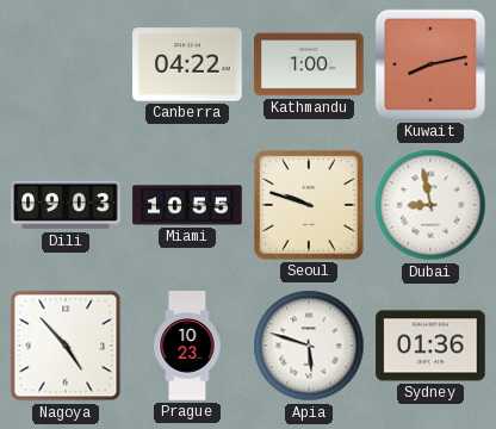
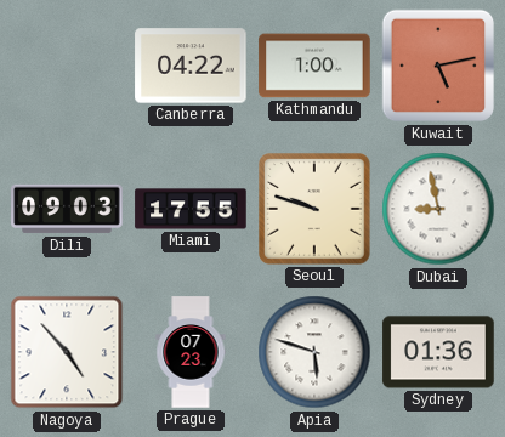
Kuwait: 8:13 -> 5:13 (438, 66)
Miami: 10:55 -> 17:55 (191, 209)
Prague: 10:23 -> 07:23 (191, 352)
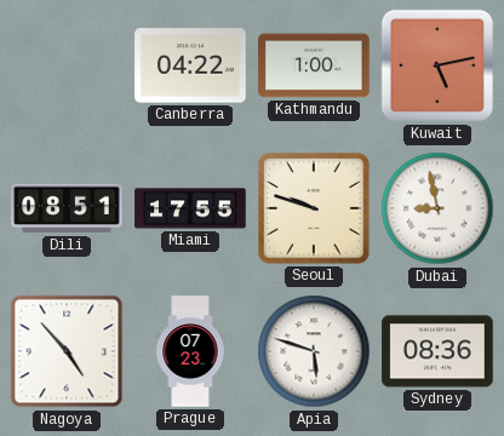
Dili: 09:03 -> 08:51 (67, 208)
Sydney: 01:36 -> 08:36 (437, 351)
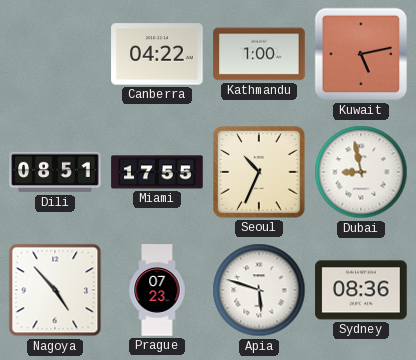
Seoul: 9:48 -> 10:34 (259, 172)
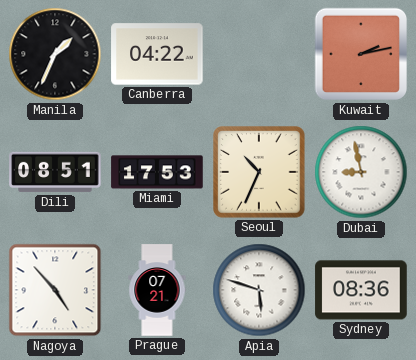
Manila: none -> 1:34 (55, 54)
Kathmandu: 1:00 -> none (259, 54)
Kuwait: 5:13 -> 2:13 (361, 54)
Miami: 17:55 -> 17:53 (157, 172)
Prague: 07:23 -> 07:21 (157, 290)
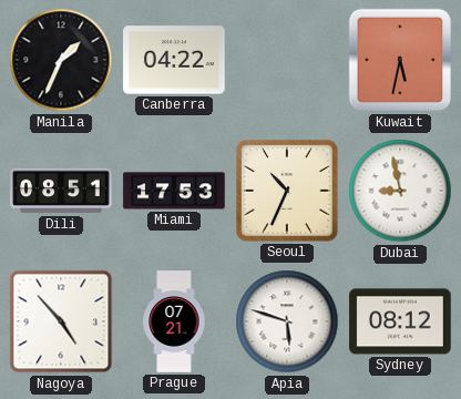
Kuwait: 2:13 -> 5:32 (400, 60)
Sydney: 08:36 -> 08:12 (400, 321)
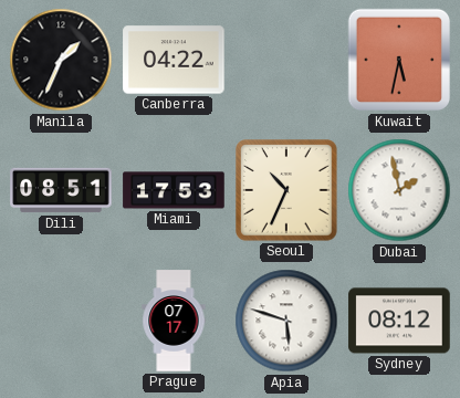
Dubai: 8:58 -> 1:58 (399, 190)
Nagoya: 4:53 -> none (61, 321)
Prague: 07:21 -> 07:17 (174, 321)
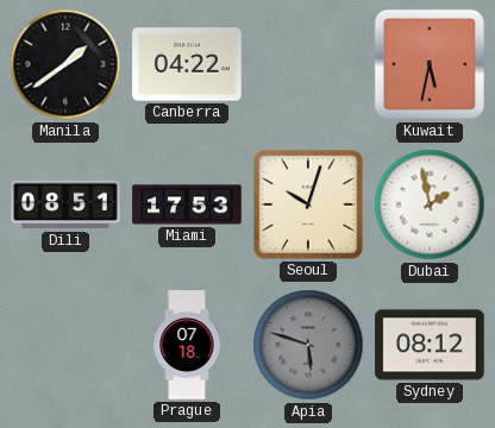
Manila: 1:34 -> 1:39 (65, 64)
Seoul: 10:34 -> 10:03 (308, 204)
Prague: 07:17 -> 07:18 (187, 345)
Apia dial: white -> grey (308, 345)
